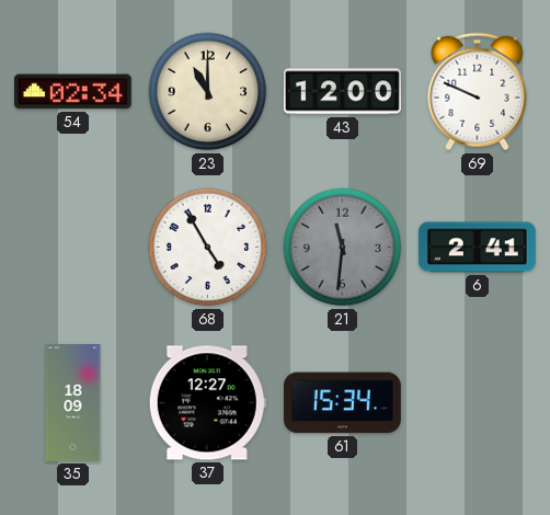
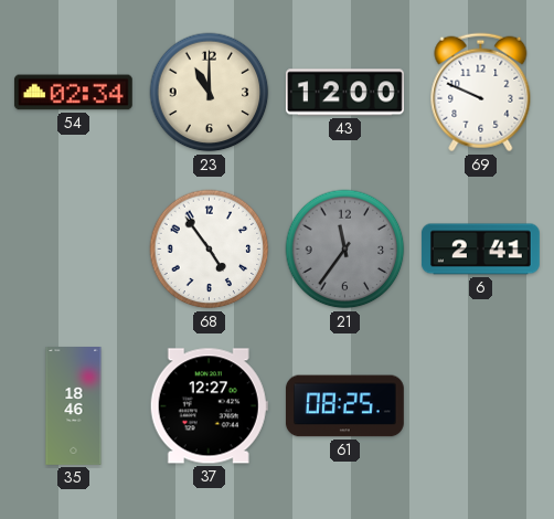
68: 4:55 -> 4:54 (210, 250)
21: 11:31 -> 11:36 (345, 250)
35: 18:09 -> 18:46 (74, 406)
61: 15:34 -> 08:25 (344, 406)
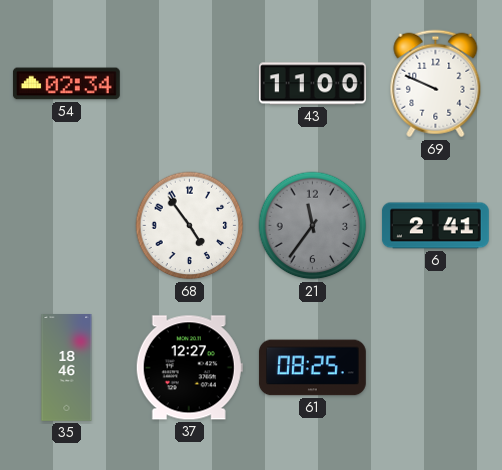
23: 11:00 -> none (210, 93)
43: 12:00 -> 11:00 (312, 84)
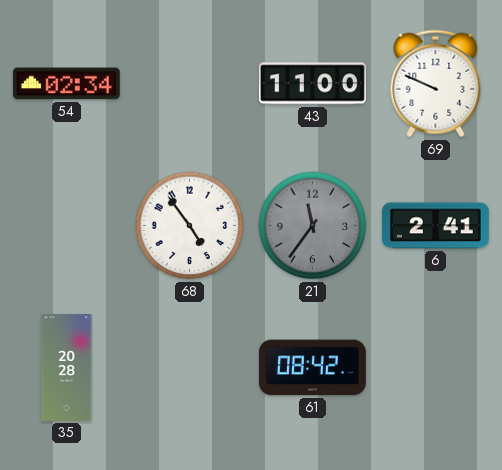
35: 18:46 -> 20:28 (67, 368)
37: 12:27 -> none (189, 368)
61: 08:25 -> 08:42 (312, 368)
